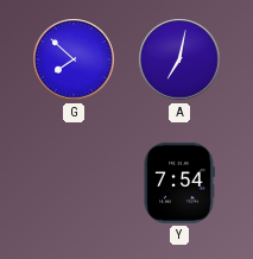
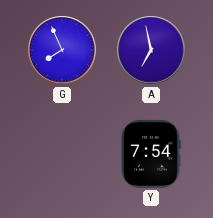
G: 7:52 -> 7:56 (62, 50)
A: 7:02 -> 6:58 (151, 50)
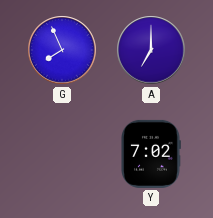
A: 6:58 -> 7:00 (151, 50)
Y: 7:54 -> 7:02 (151, 154)
